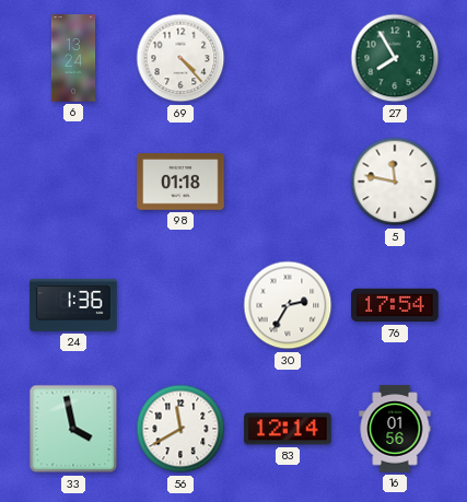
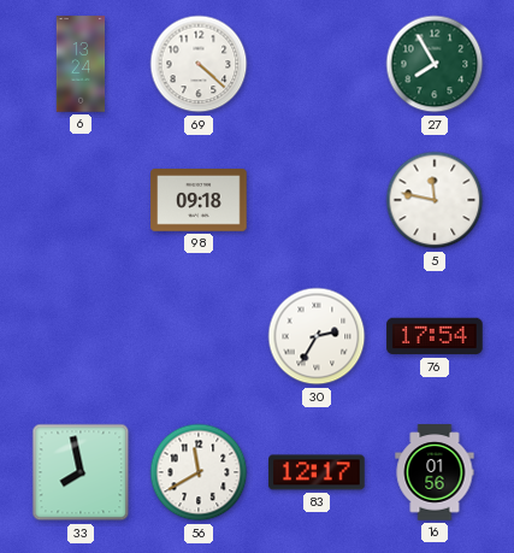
69: 4:23 -> 4:22 (199, 64)
98: 01:18 -> 09:18 (199, 200)
24: 1:36 -> none (73, 305)
33: 3:58 -> 7:58 (81, 472)
83: 12:14 -> 12:17 (317, 472)
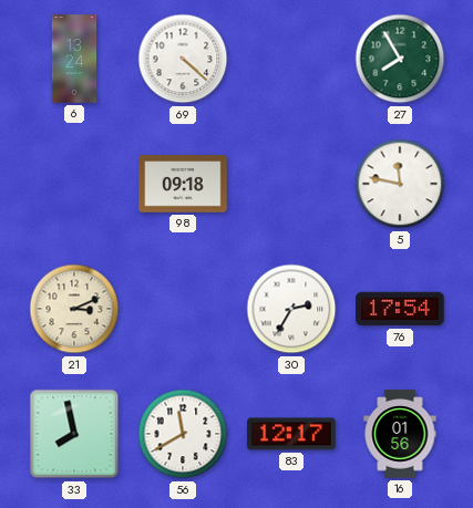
21: none -> 3:11 (74, 309)
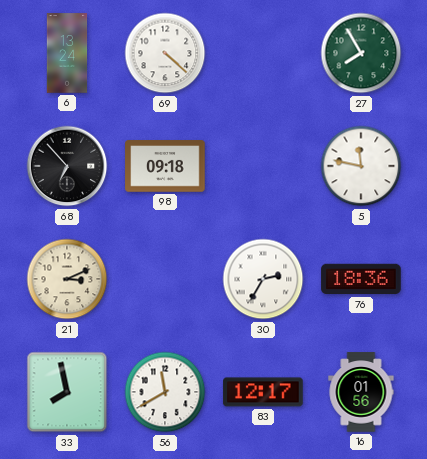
68: none -> 6:53 (67, 166)
76: 17:54 -> 18:36 (361, 279)
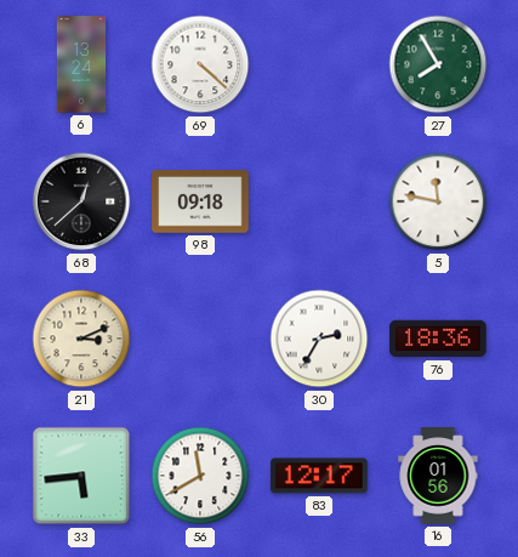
68: 6:53 -> 12:38 (81, 201)
33: 7:58 -> 5:44 (81, 476)
